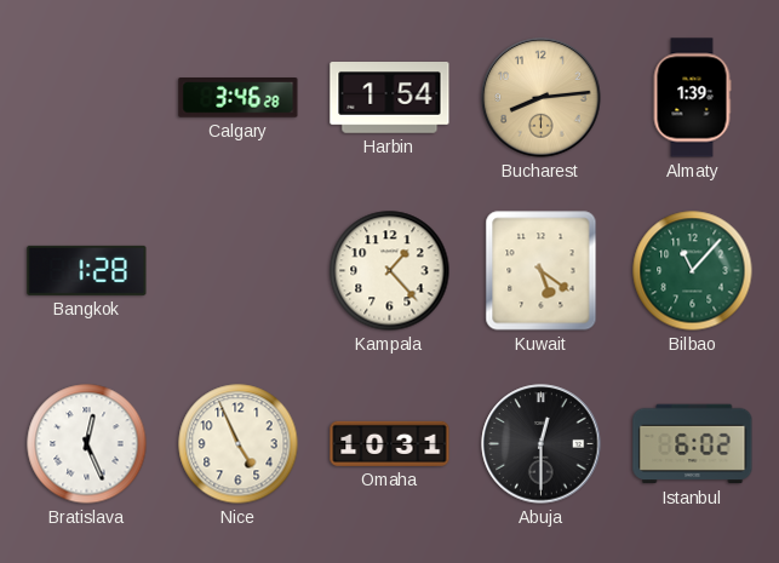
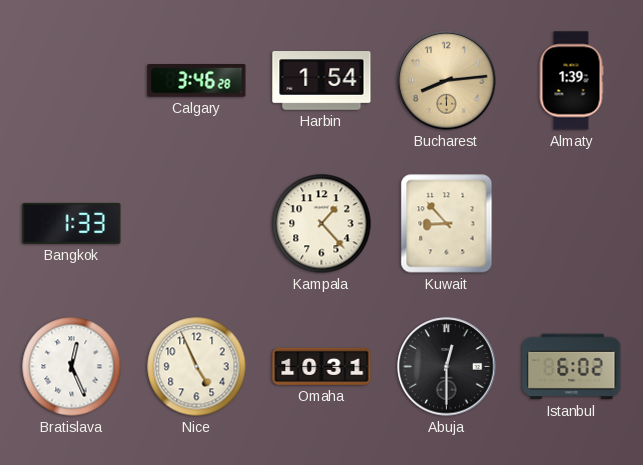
Bangkok: 1:28 -> 1:33 (72, 223)
Kuwait: 5:21 -> 8:53 (447, 224)
Bilbao: 11:07 -> none (693, 271)
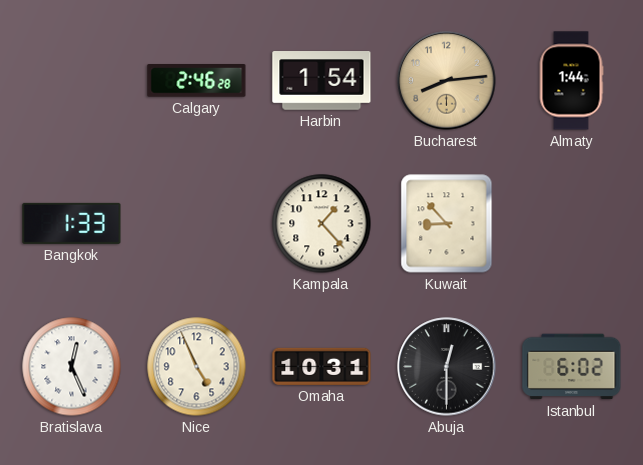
Calgary: 3:46 -> 2:46 (197, 81)
Almaty: 1:39 -> 1:44 (571, 81)
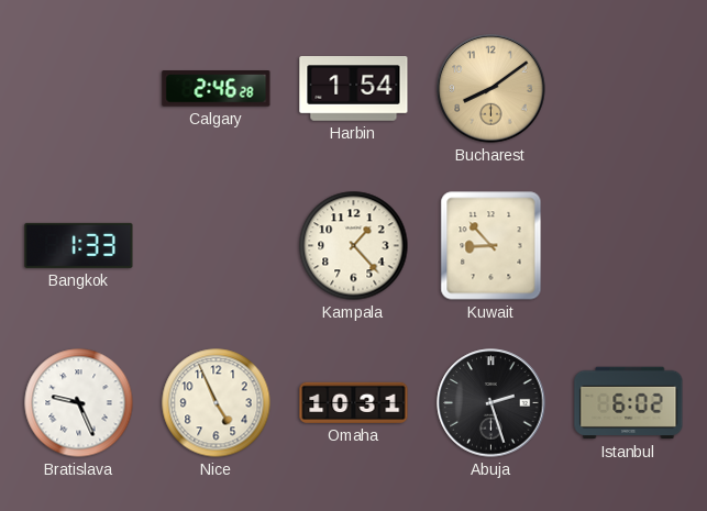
Bucharest: 8:14 -> 8:09 (491, 89)
Almaty: 1:44 -> none (571, 81)
Bratislava: 12:26 -> 9:26 (79, 403)
Abuja: 12:30 -> 2:27 (491, 403)
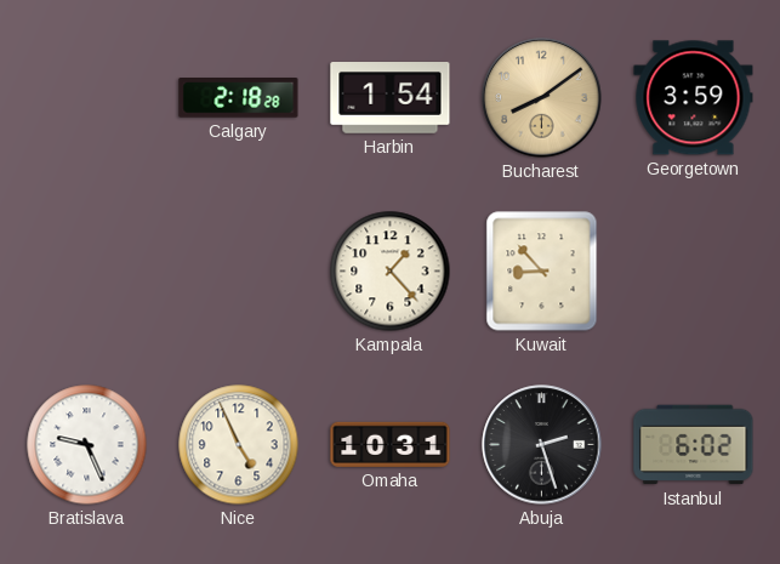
Calgary: 2:46 -> 2:18 (239, 98)
Georgetown: none -> 3:59 (694, 98)
Bangkok: 1:33 -> none (79, 245)
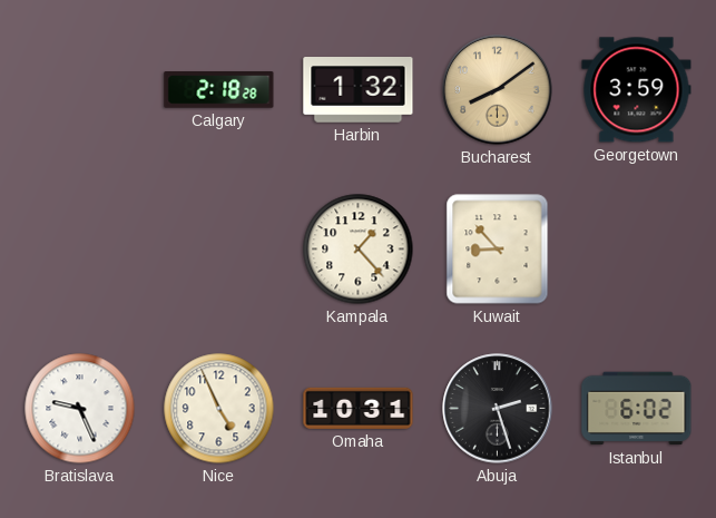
Harbin: 1:54 -> 1:32 (359, 90)
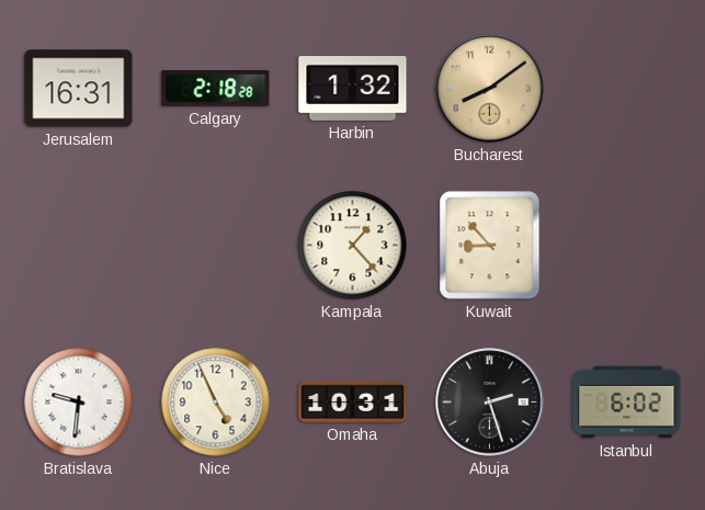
Jerusalem: none -> 16:31 (79, 89)
Georgetown: 3:59 -> none (637, 90)
Bratislava: 9:26 -> 9:31 (79, 403)
